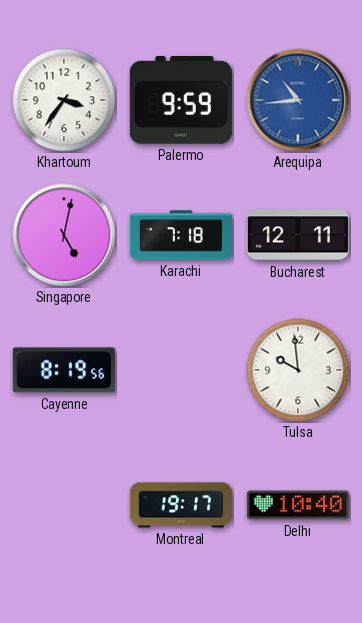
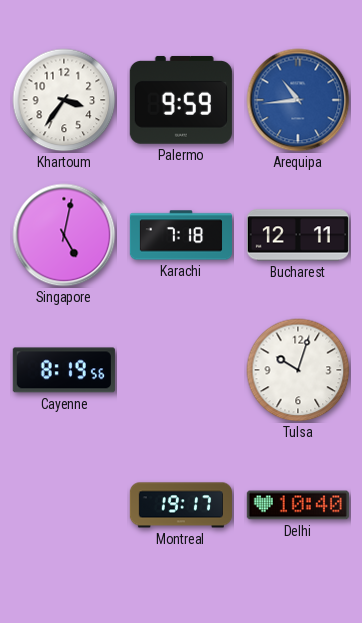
Tulsa: 9:59 -> 10:03 (298, 370)
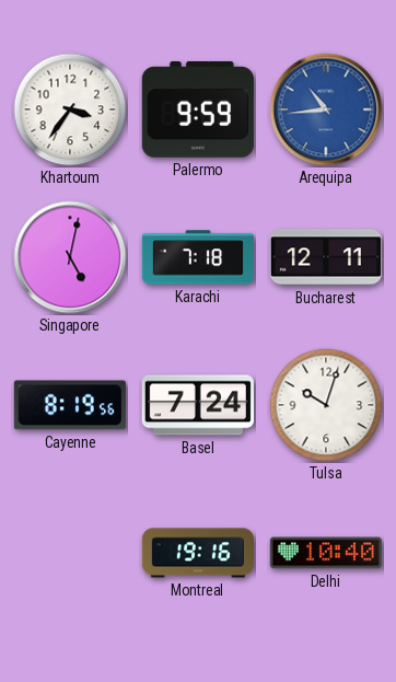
Basel: none -> 7:24 (198, 405)
Montreal: 19:17 -> 19:16 (197, 553)
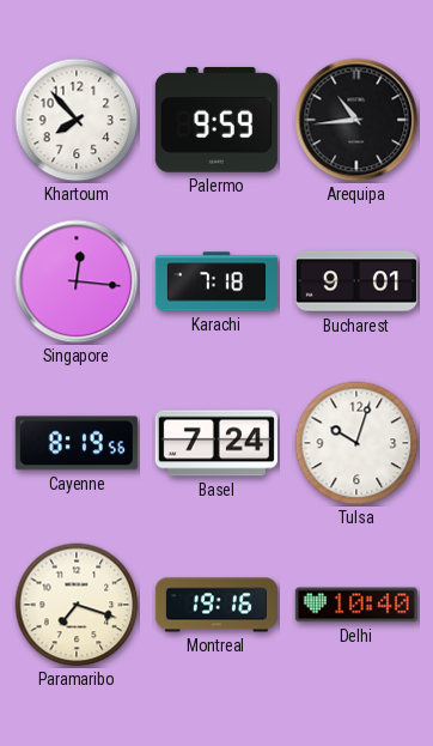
Khartoum: 3:36 -> 7:53 (77, 120)
Arequipa dial: blue -> black (356, 120)
Singapore: 5:02 -> 12:16 (77, 281)
Bucharest: 12:11 -> 9:01 (356, 281)
Paramaribo: none -> 7:18 (77, 605)
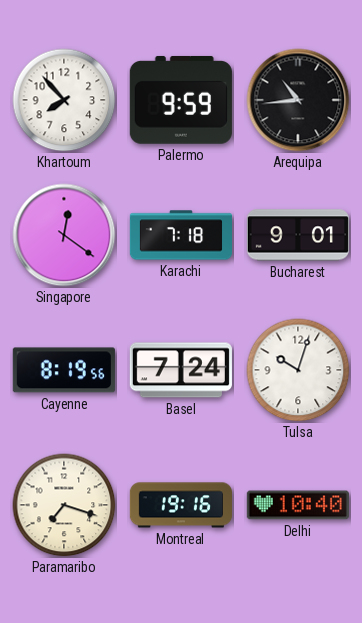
Singapore: 12:16 -> 12:21 (64, 235)
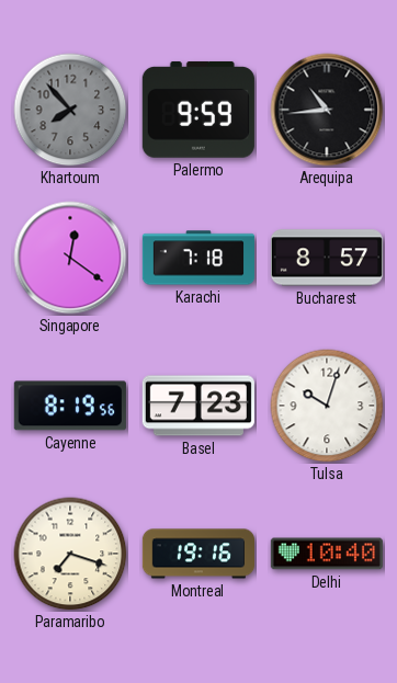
Khartoum dial: white -> grey (70, 110)
Bucharest: 9:01 -> 8:57 (327, 258)
Basel: 7:24 -> 7:23 (198, 406)
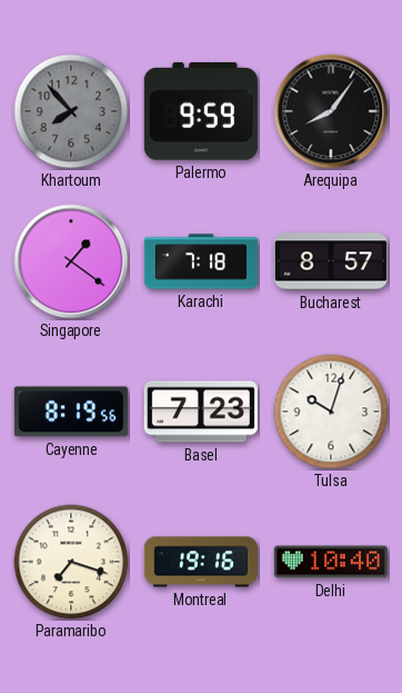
Arequipa: 10:44 -> 8:06 (331, 111)
Singapore: 12:21 -> 1:21 (71, 261)
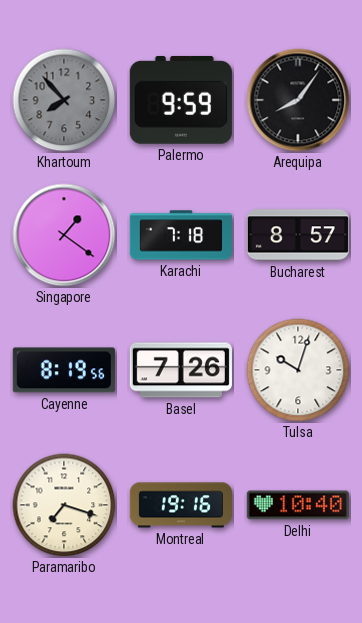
Basel: 7:23 -> 7:26 (181, 370)
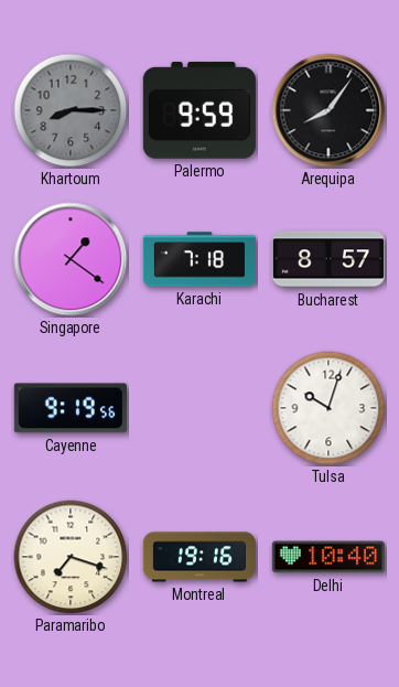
Khartoum: 7:53 -> 8:15 (71, 110)
Cayenne: 8:19 -> 9:19 (71, 408)
Basel: 7:26 -> none (181, 370)
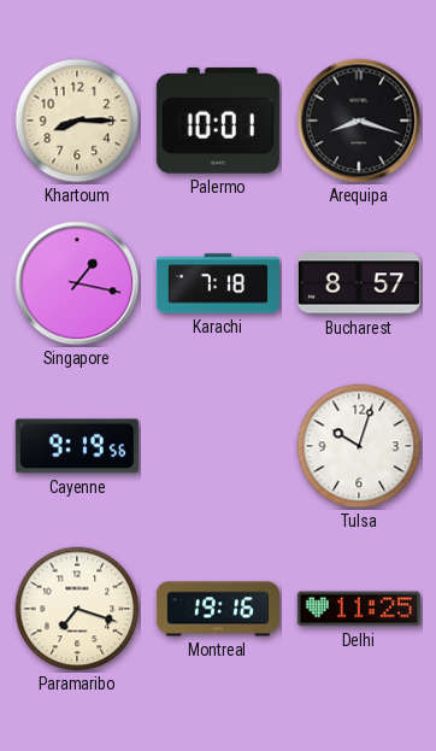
Khartoum dial: grey -> cream (77, 121)
Palermo: 9:59 -> 10:01 (218, 121)
Arequipa: 8:06 -> 8:18 (359, 121)
Singapore: 1:21 -> 1:17 (77, 283)
Delhi: 10:40 -> 11:25 (359, 609)
